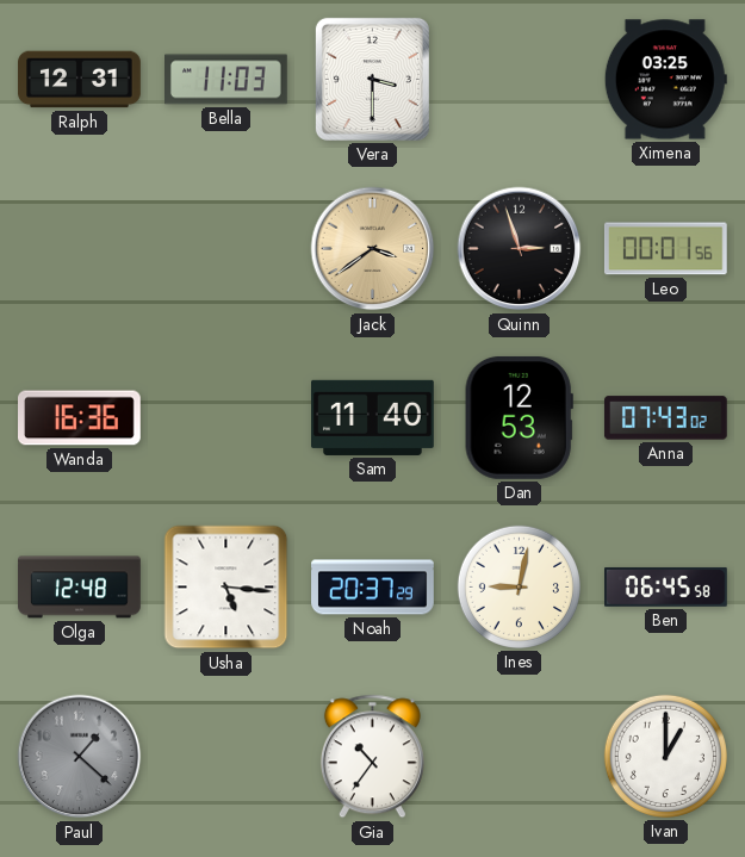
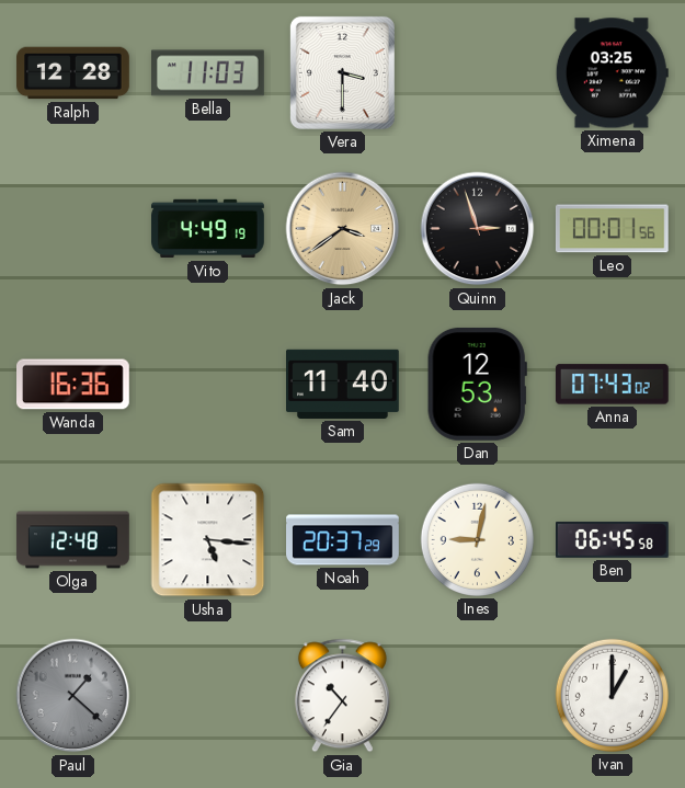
Ralph: 12:31 -> 12:28 (73, 73)
Vito: none -> 4:49 (208, 229)
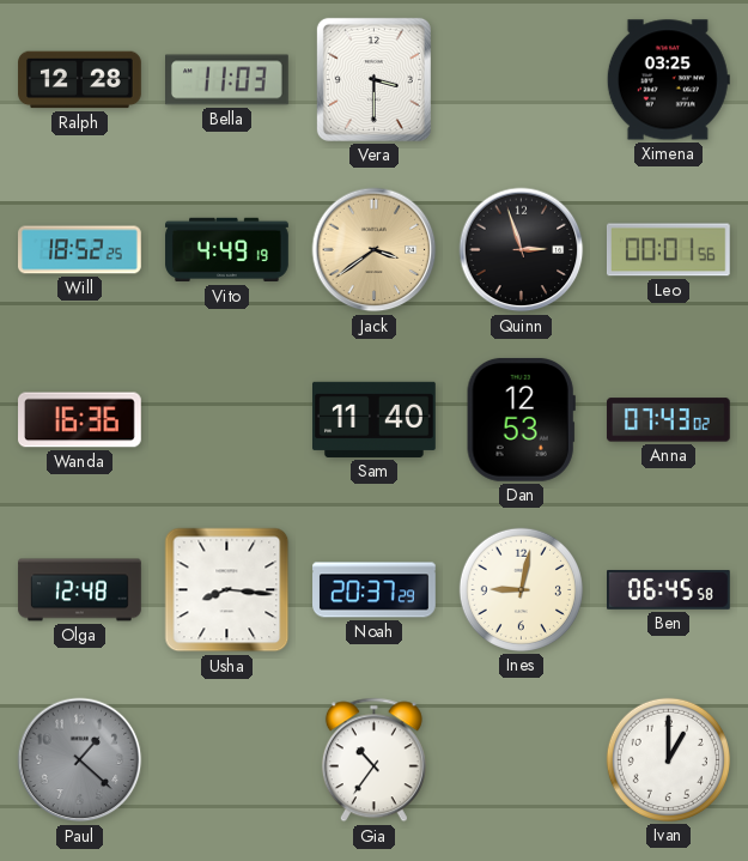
Will: none -> 18:52 (80, 250)
Usha: 5:16 -> 8:16 (227, 590)
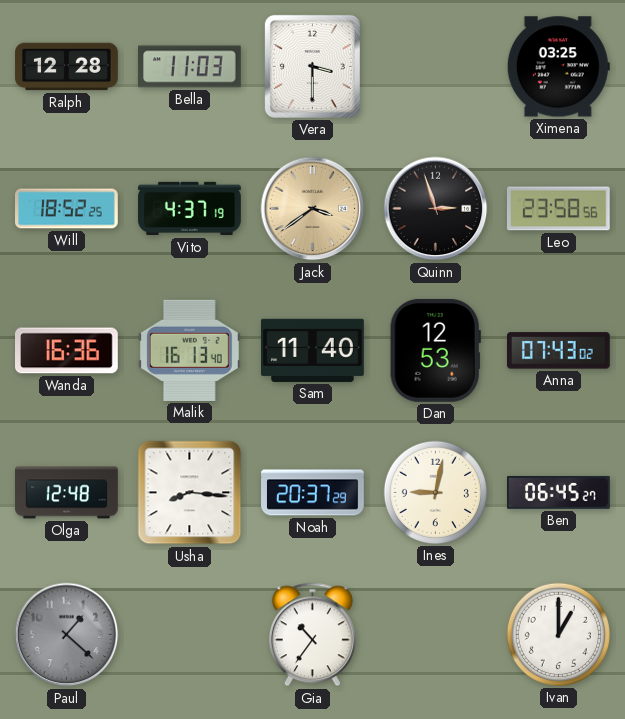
Vito: 4:49 -> 4:37 (190, 209)
Leo: 00:01 -> 23:58 (558, 209)
Malik: none -> 16:13 (189, 350)
Ben: 06:45:58 -> 06:45:27 (559, 492)
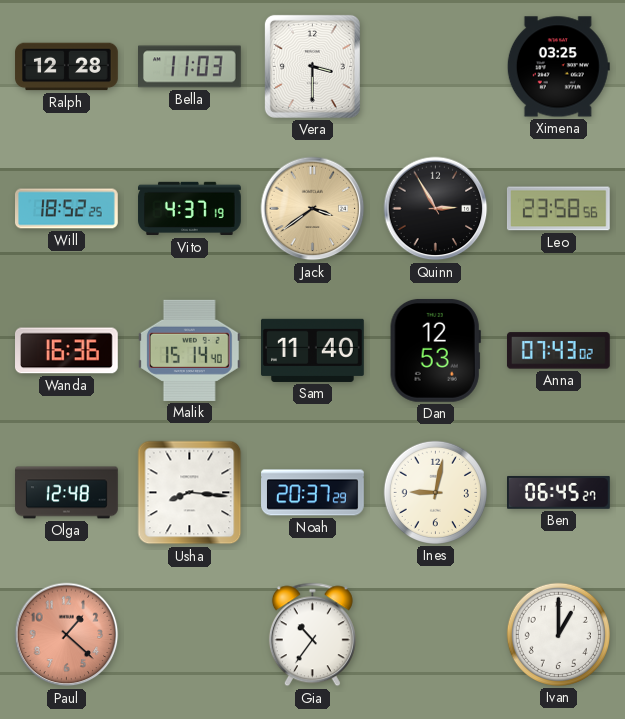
Quinn: 2:57 -> 2:55 (436, 209)
Malik: 16:13 -> 15:14 (189, 350)
Paul dial: grey -> salmon (67, 635)
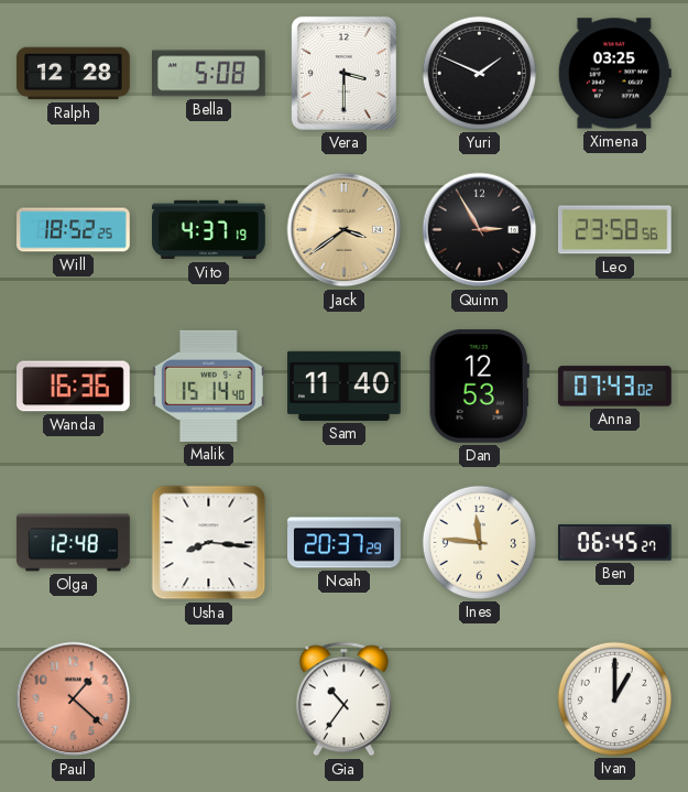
Bella: 11:03 -> 5:08 (209, 74)
Yuri: none -> 1:49 (479, 73)
Ines: 9:02 -> 11:46 (479, 542)
